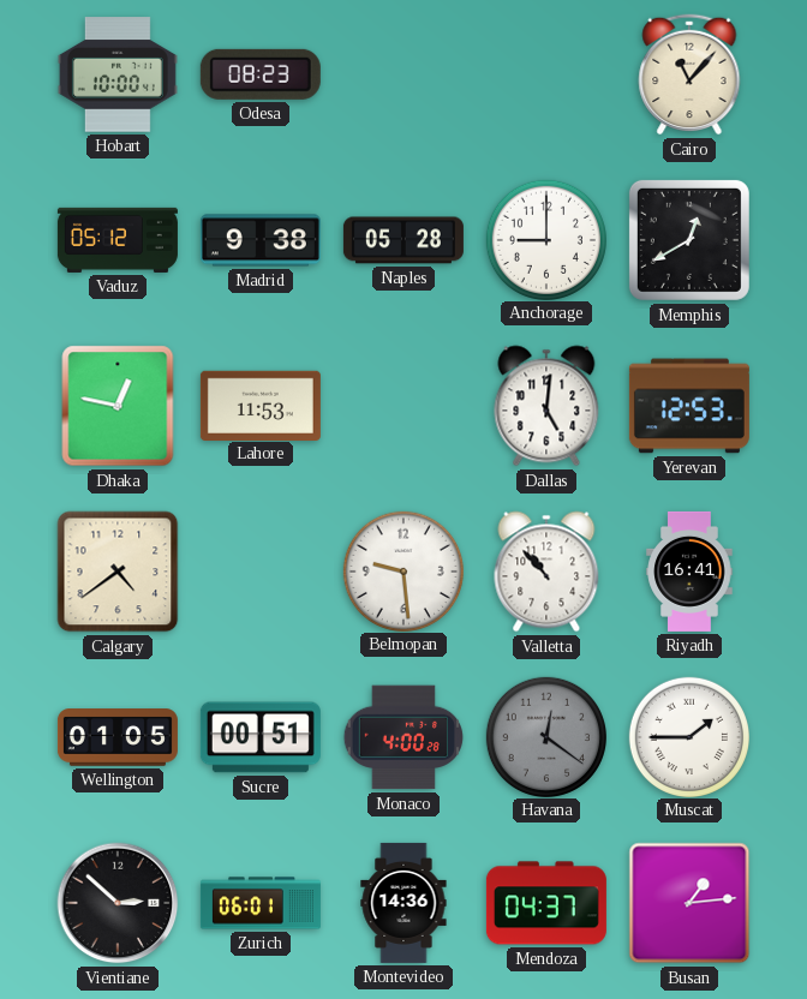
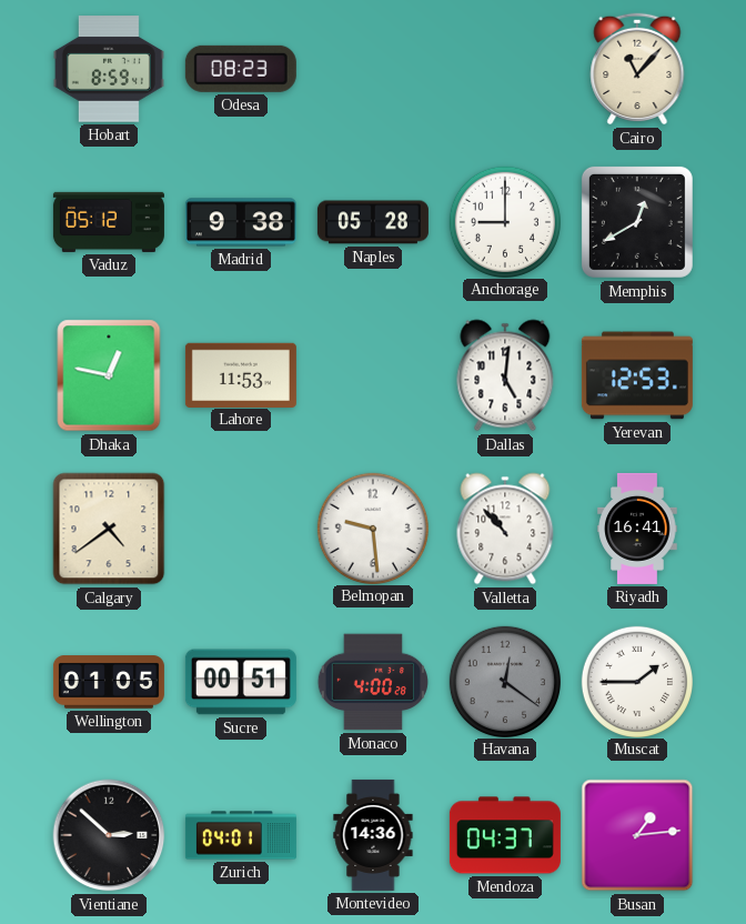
Hobart: 10:00 -> 8:59 (109, 69)
Zurich: 06:01 -> 04:01 (241, 835)
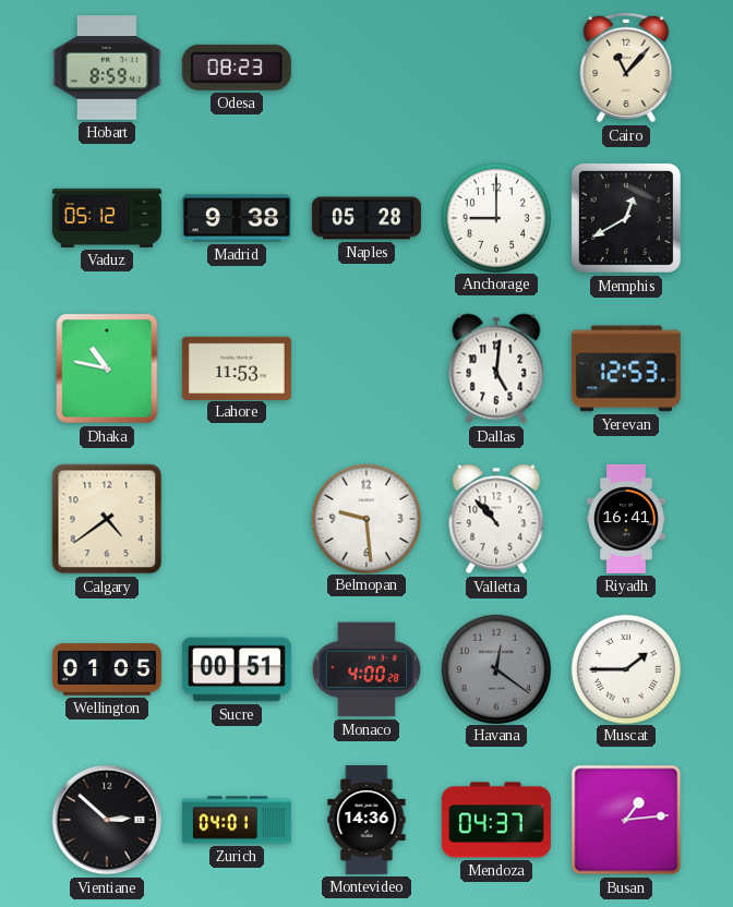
Dhaka: 12:47 -> 10:47 (107, 368)
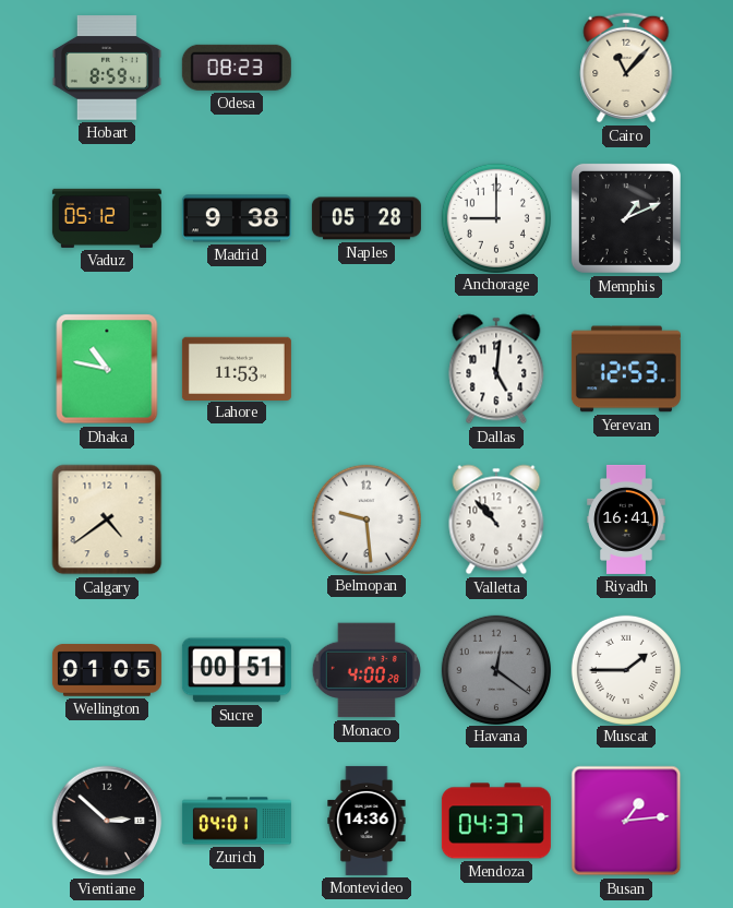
Memphis: 12:40 -> 1:11 (626, 218)
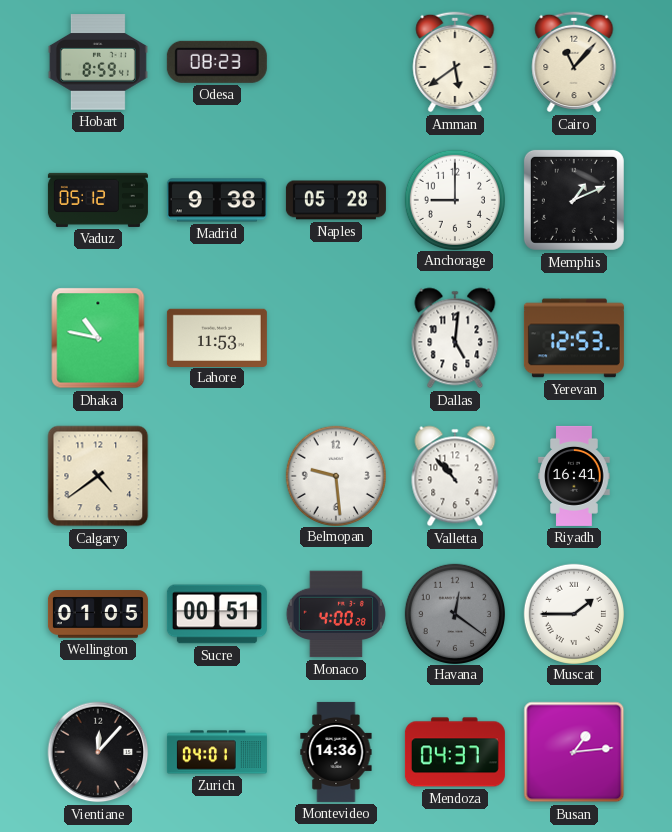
Amman: none -> 5:39 (455, 62)
Vientiane: 2:52 -> 12:07 (98, 752)
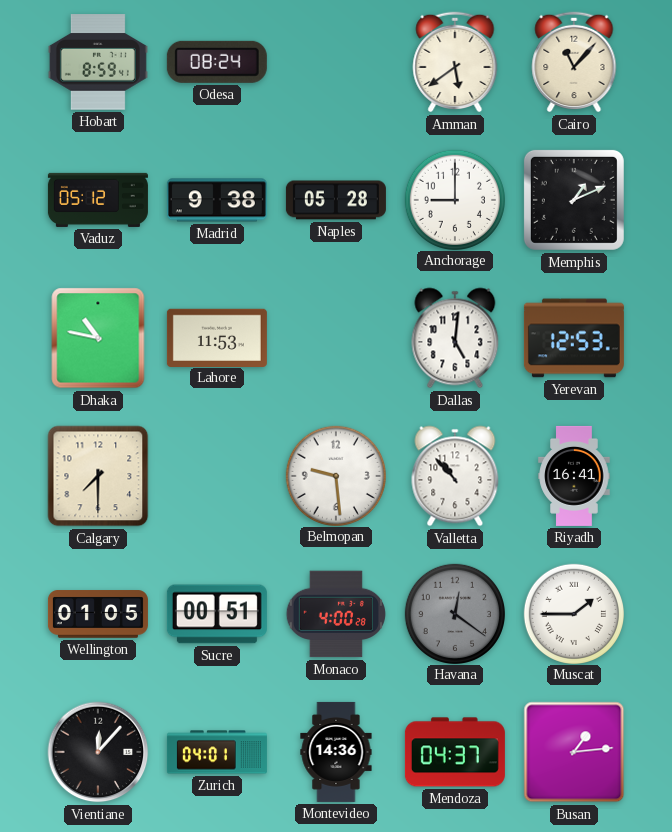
Odesa: 08:23 -> 08:24 (217, 62)
Calgary: 4:39 -> 7:30 (98, 476)
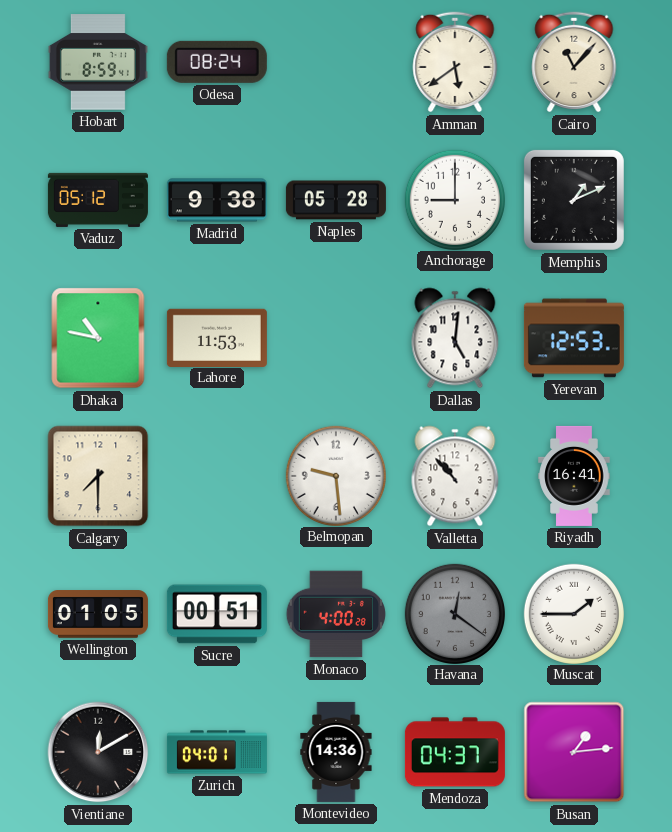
Vientiane: 12:07 -> 12:10 (98, 752)
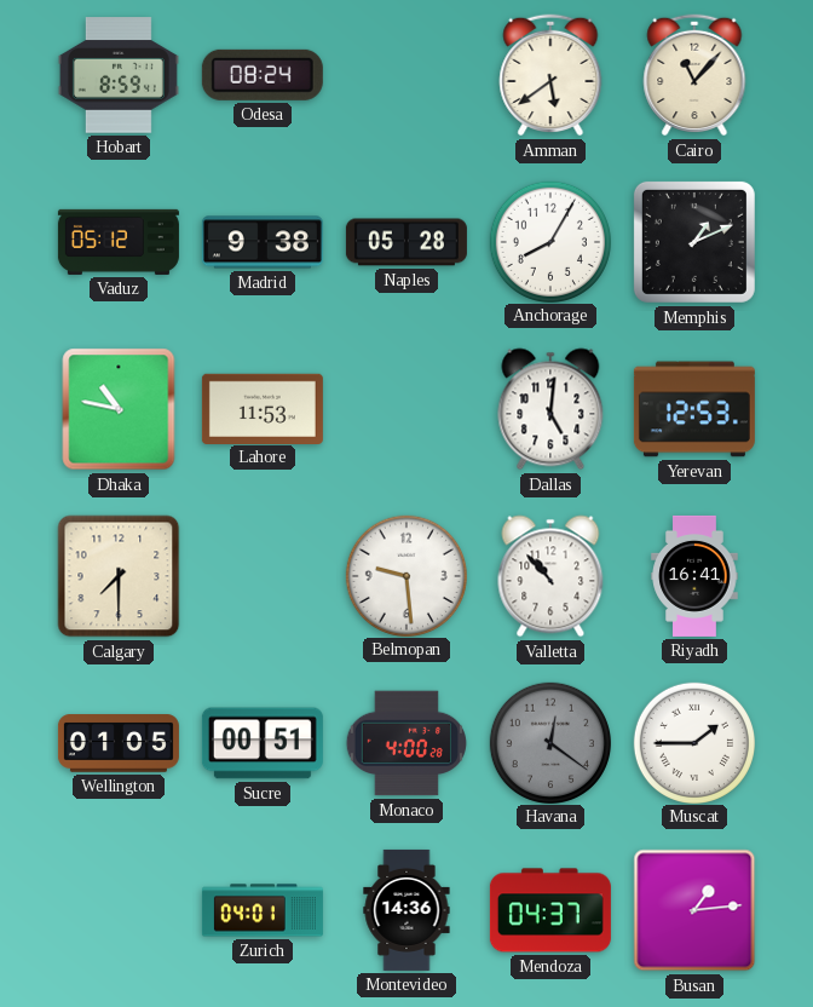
Anchorage: 9:00 -> 8:05 (549, 241)
Vientiane: 12:10 -> none (98, 752)
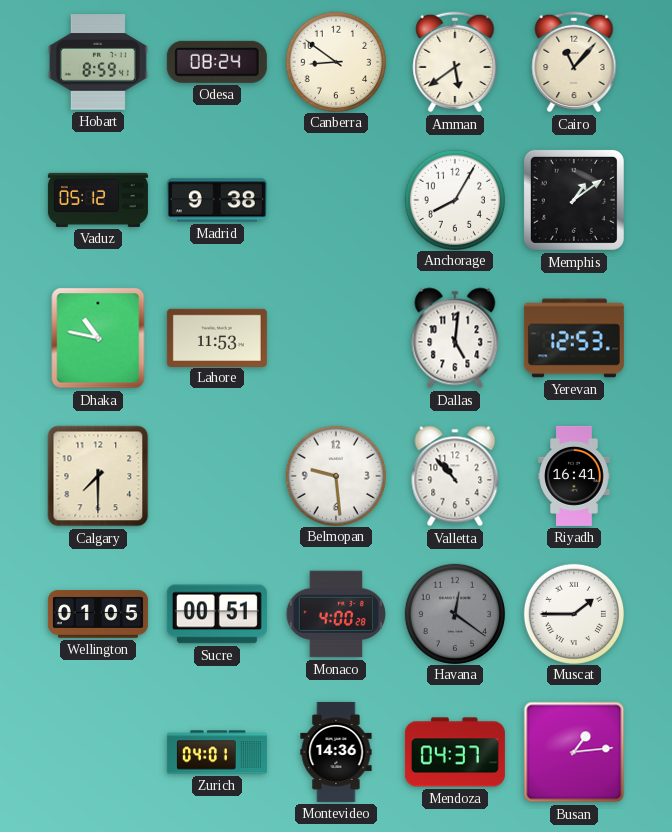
Canberra: none -> 8:51 (335, 61)
Naples: 05:28 -> none (406, 242)
Memphis: 1:11 -> 1:09 (574, 200)
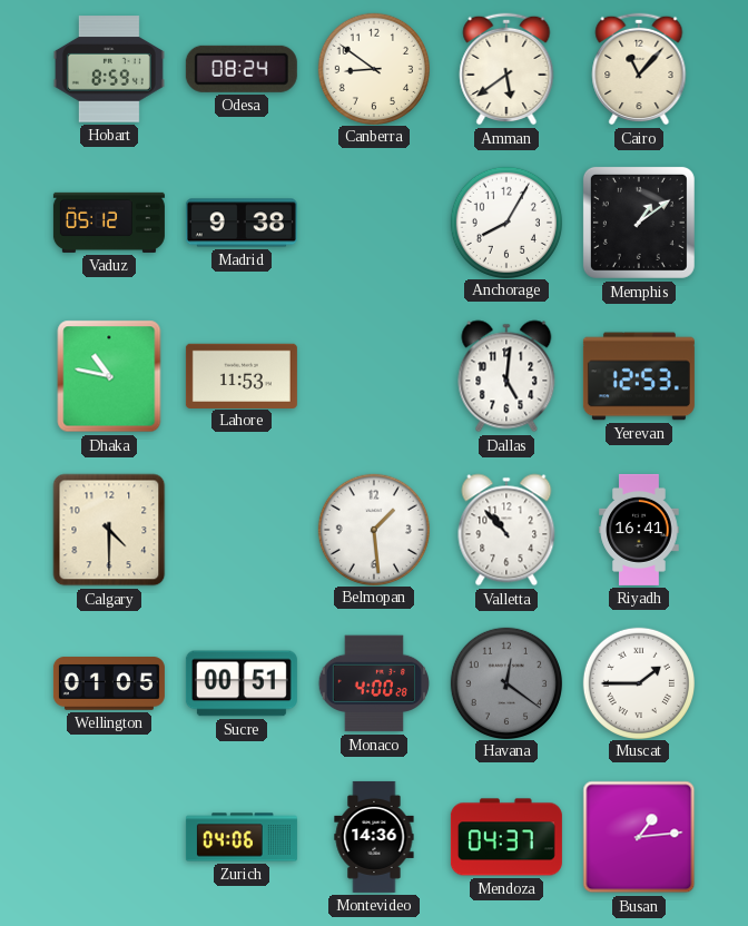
Calgary: 7:30 -> 4:30 (109, 530)
Belmopan: 9:29 -> 1:29 (373, 529)
Zurich: 04:01 -> 04:06 (242, 837)
